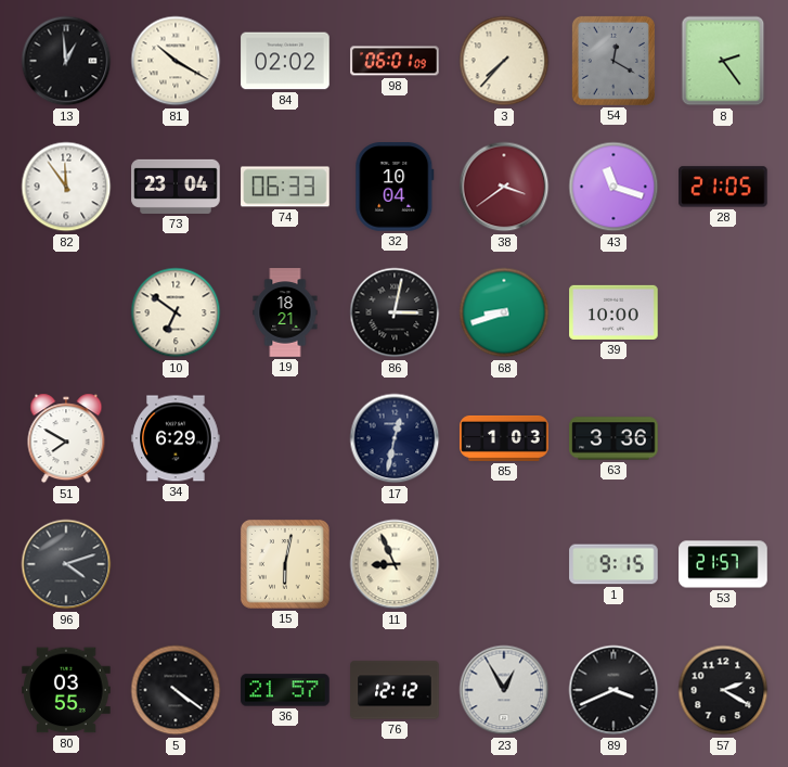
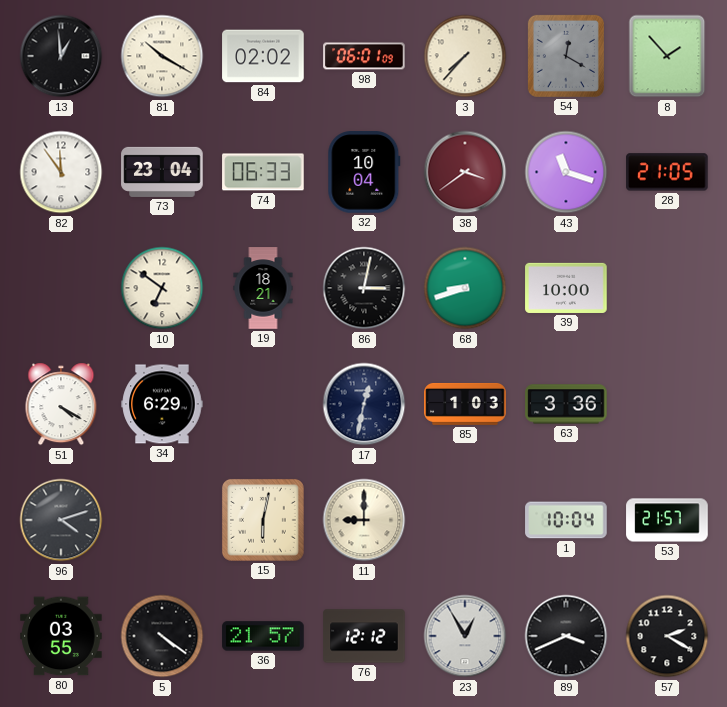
8: 2:24 -> 1:53 (667, 56)
51: 7:50 -> 4:20 (61, 404)
11: 8:56 -> 9:00 (364, 520)
1: 9:15 -> 10:04 (566, 520)
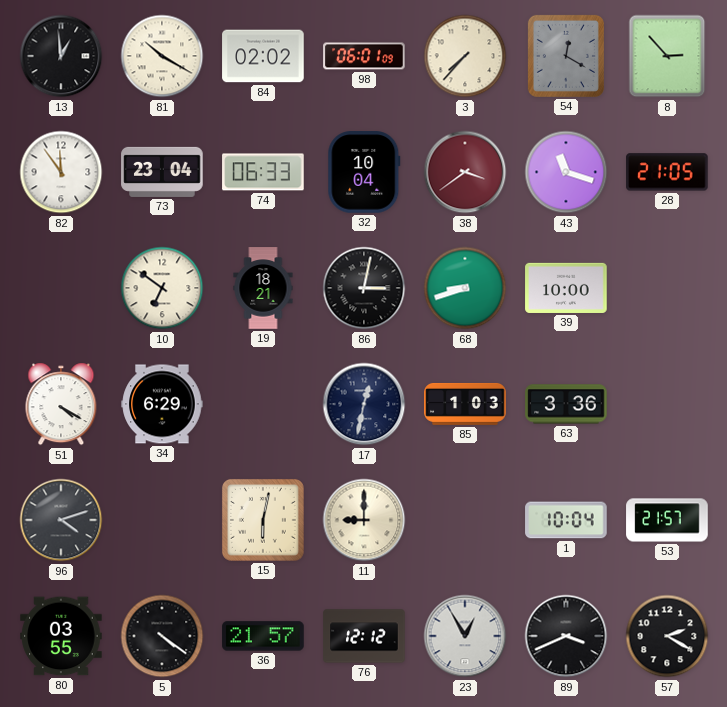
8: 1:53 -> 2:53 (667, 56)
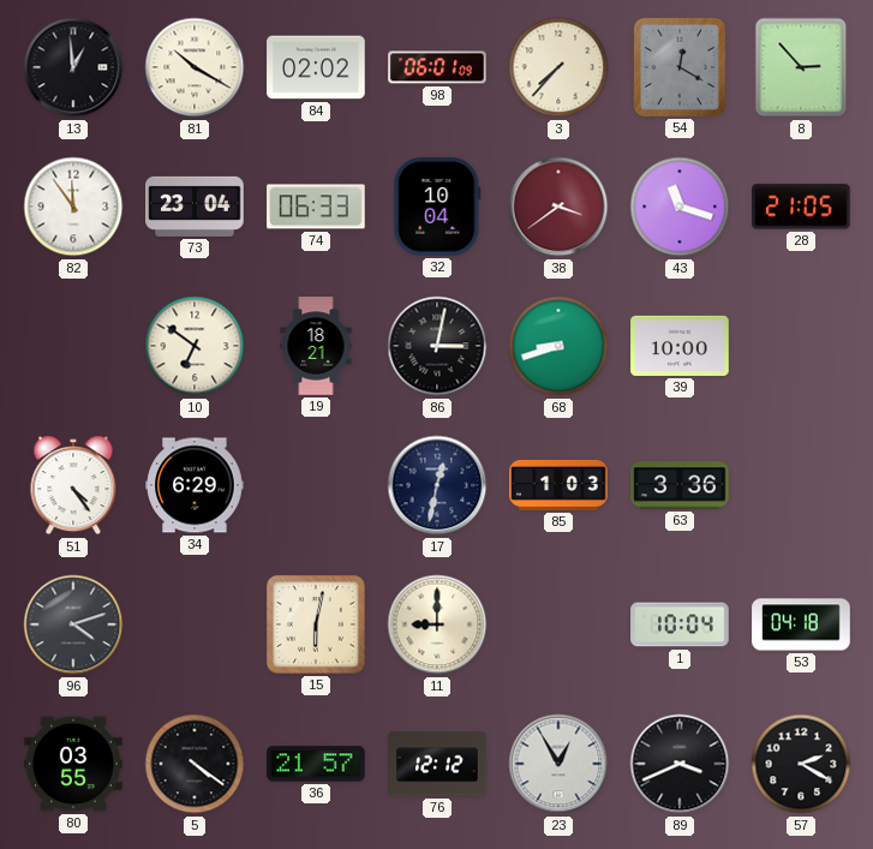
51: 4:20 -> 4:24 (73, 485)
53: 21:57 -> 04:18 (801, 624)
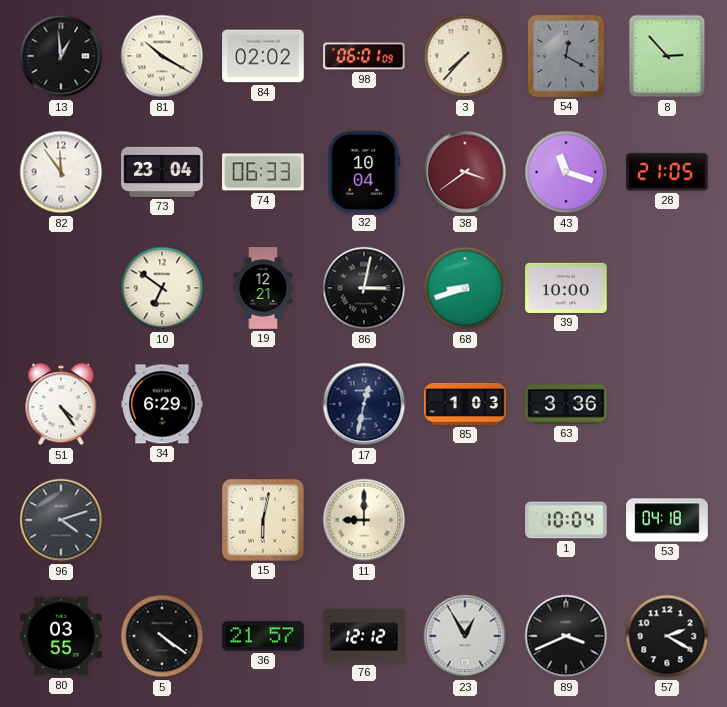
19: 18:21 -> 12:21 (263, 288)
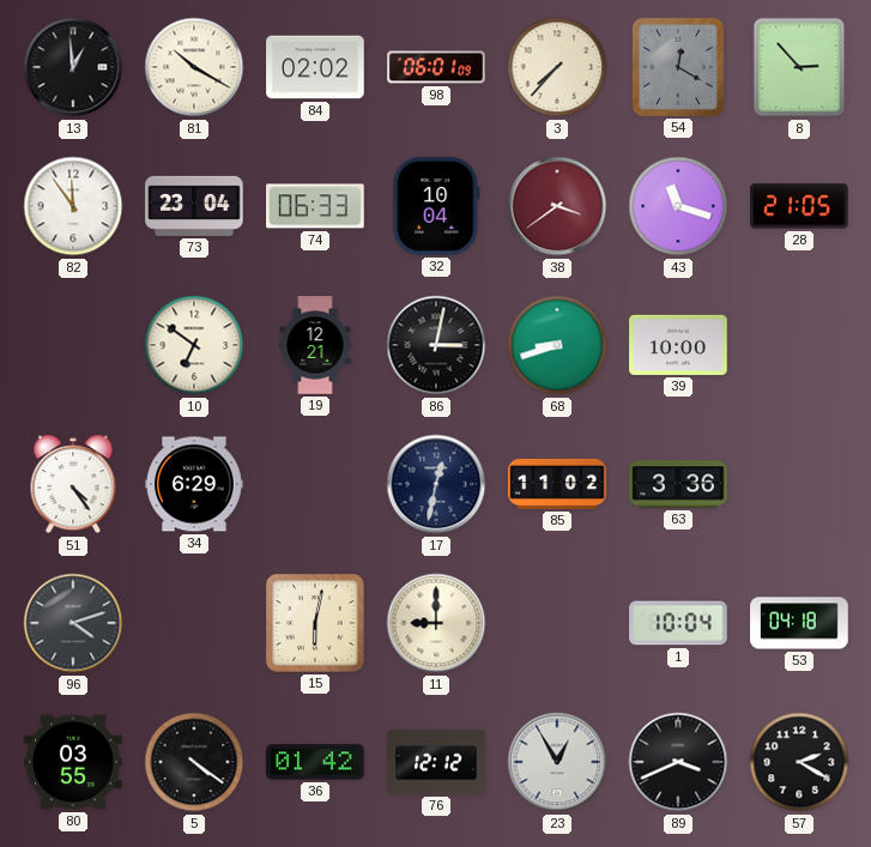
85: 1:03 -> 11:02 (557, 484)
36: 21:57 -> 01:42 (315, 762)
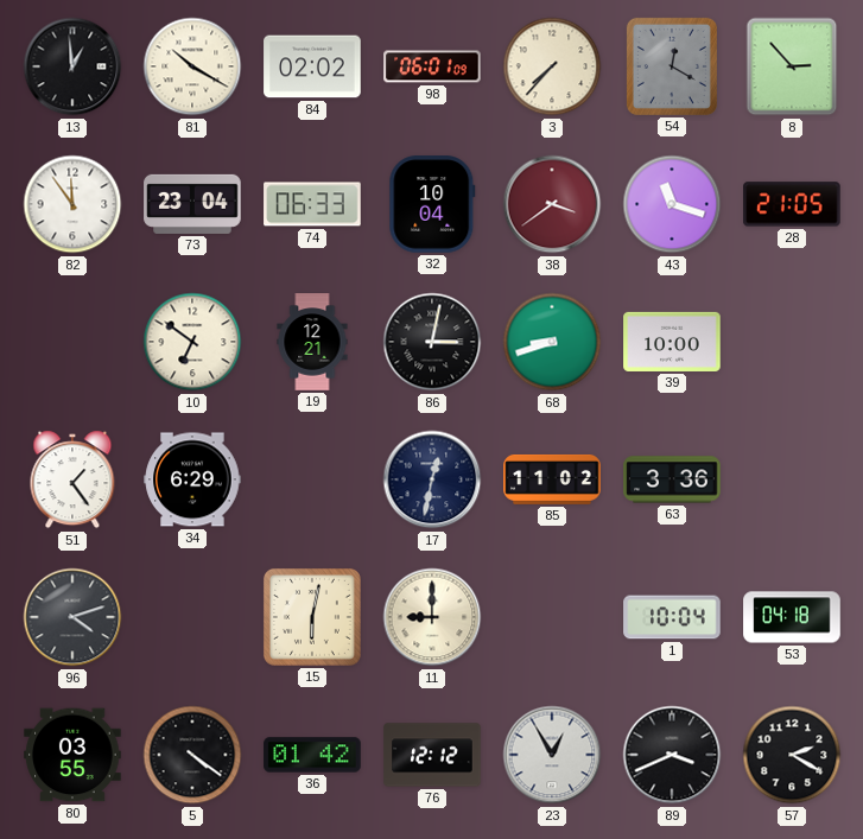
51: 4:24 -> 1:24 (72, 479)
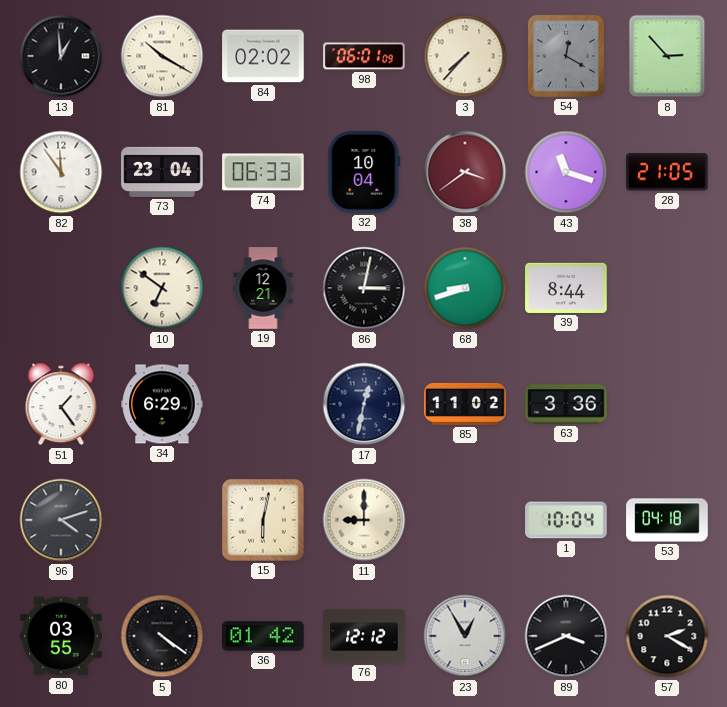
39: 10:00 -> 8:44 (566, 288)
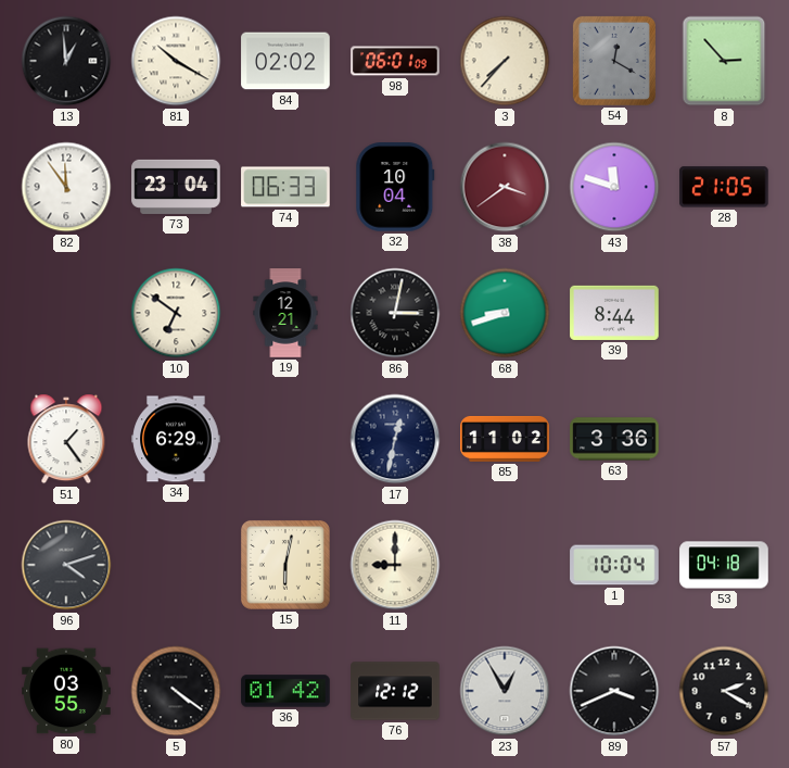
43: 11:18 -> 11:48 (614, 187)
